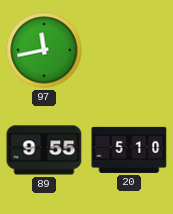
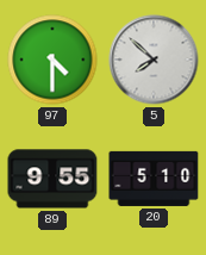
97: 11:43 -> 4:30 (52, 60)
5: none -> 7:52 (154, 60)
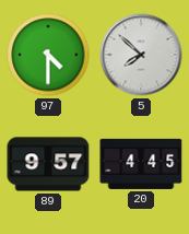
89: 9:55 -> 9:57 (48, 164)
20: 5:10 -> 4:45 (141, 164)
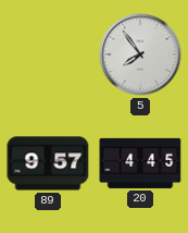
97: 4:30 -> none (48, 55)
5: 7:52 -> 7:54 (140, 54)
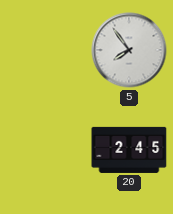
89: 9:57 -> none (48, 163)
20: 4:45 -> 2:45 (129, 150)
